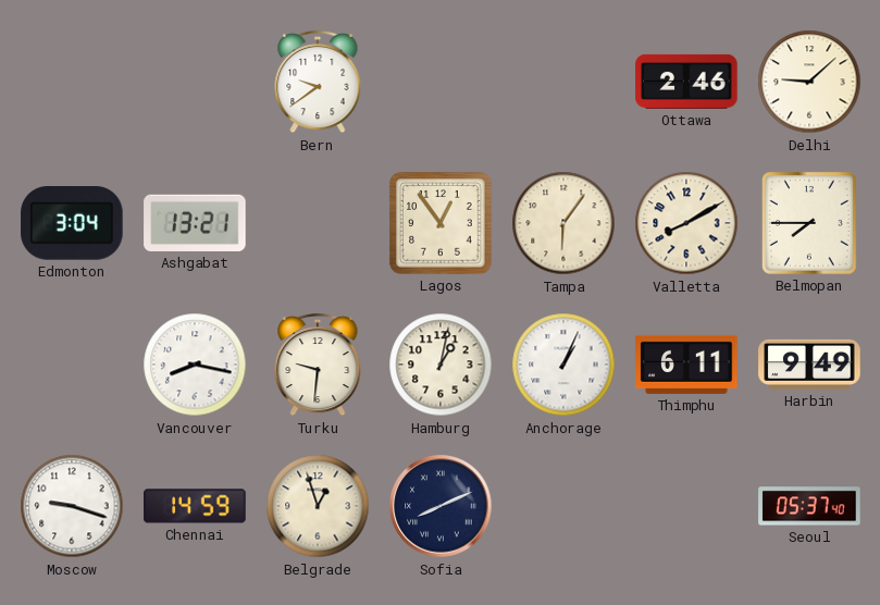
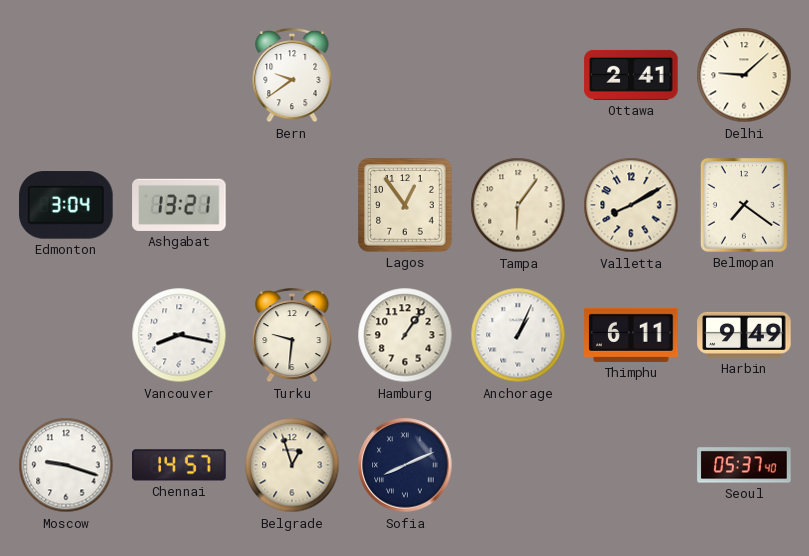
Ottawa: 2:46 -> 2:41 (631, 75)
Belmopan: 7:45 -> 7:21 (744, 205)
Hamburg: 1:02 -> 1:06 (405, 335)
Chennai: 14:59 -> 14:57 (179, 465)
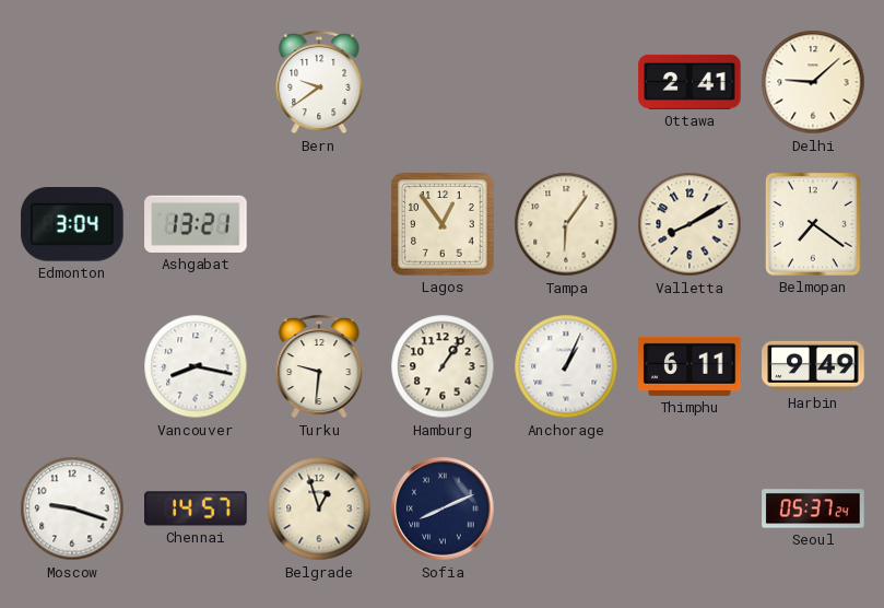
Seoul: 05:37:40 -> 05:37:24 (813, 508)
